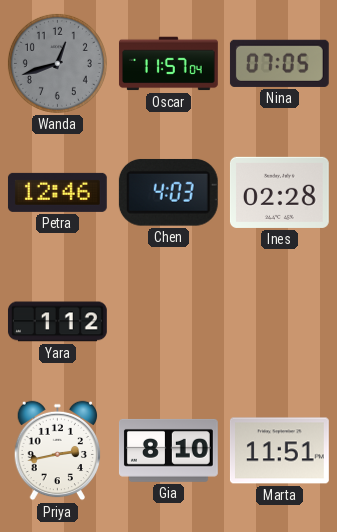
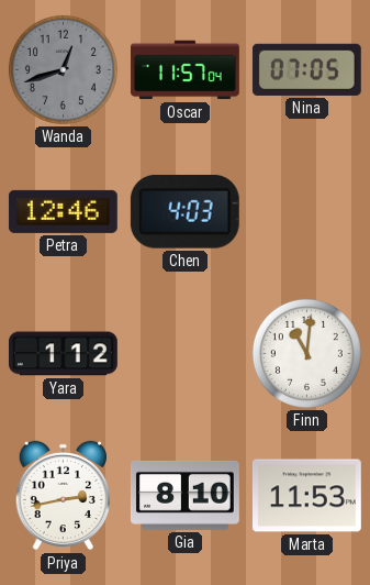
Ines: 02:28 -> none (279, 192)
Finn: none -> 11:01 (306, 353)
Marta: 11:51 -> 11:53 (306, 496)
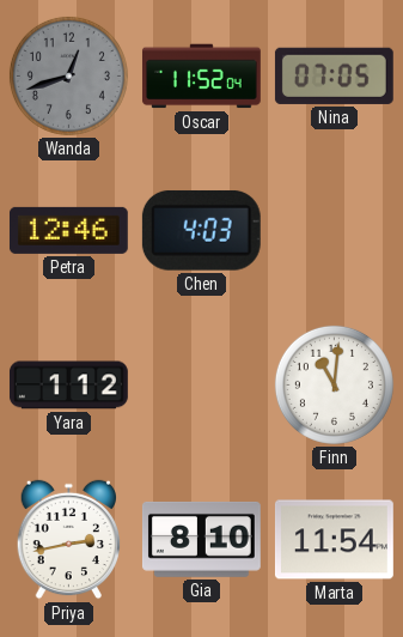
Oscar: 11:57 -> 11:52 (201, 77)
Marta: 11:53 -> 11:54 (334, 540)
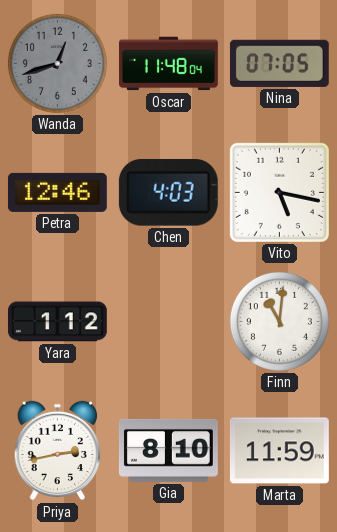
Oscar: 11:52 -> 11:48 (168, 64)
Vito: none -> 5:17 (279, 192)
Marta: 11:54 -> 11:59 (279, 451)
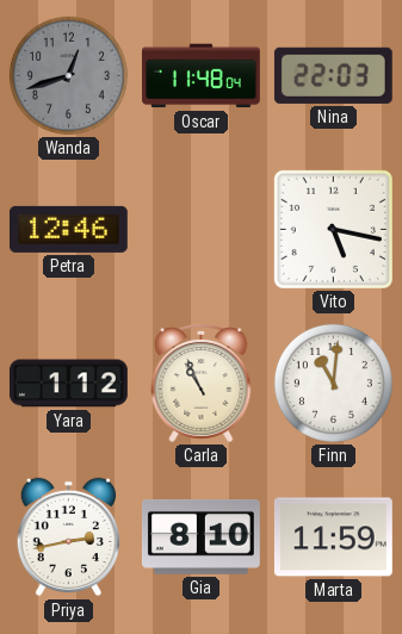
Nina: 07:05 -> 22:03 (333, 75)
Chen: 4:03 -> none (168, 192)
Carla: none -> 10:56 (202, 383)
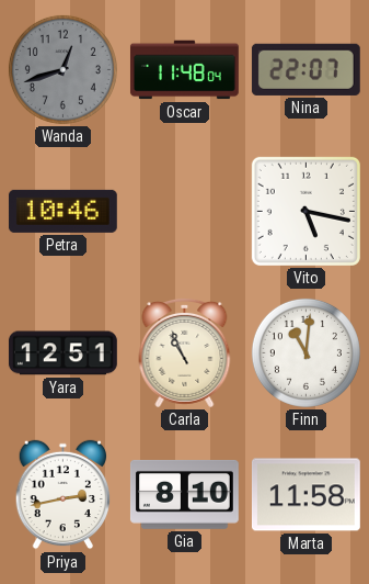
Nina: 22:03 -> 22:07 (305, 69)
Petra: 12:46 -> 10:46 (62, 211)
Yara: 1:12 -> 12:51 (62, 353)
Marta: 11:59 -> 11:58 (305, 495)
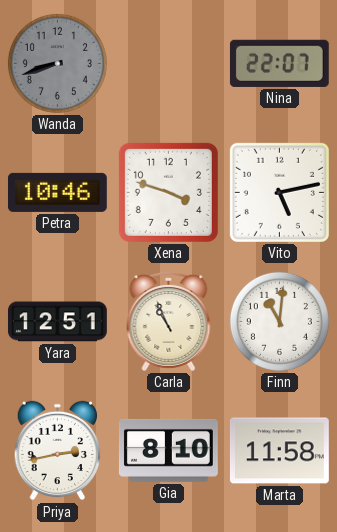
Wanda: 12:42 -> 8:42 (57, 63)
Oscar: 11:48 -> none (184, 70)
Xena: none -> 3:48 (168, 192)
Vito: 5:17 -> 5:13 (279, 192)
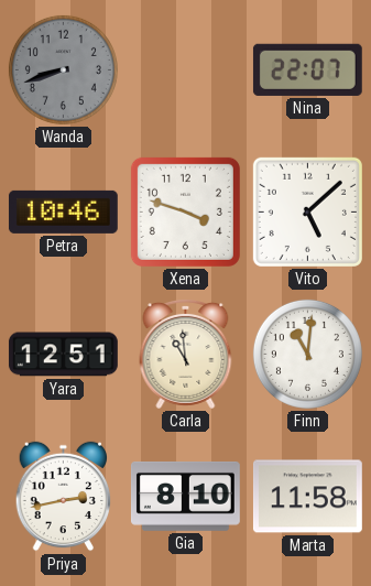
Vito: 5:13 -> 5:08 (307, 211)
Carla: 10:56 -> 10:59 (186, 354)
